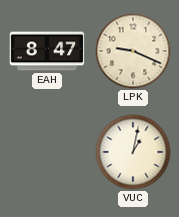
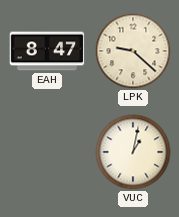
LPK: 9:19 -> 9:22 (133, 51)
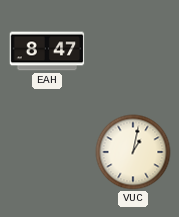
LPK: 9:22 -> none (133, 51)
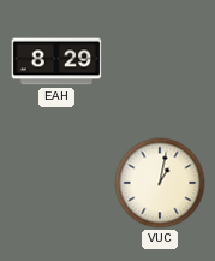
EAH: 8:47 -> 8:29 (56, 61)
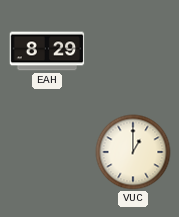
VUC: 1:02 -> 1:00 (133, 152)
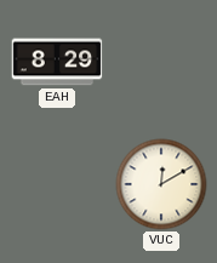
VUC: 1:00 -> 12:10 (161, 184)
